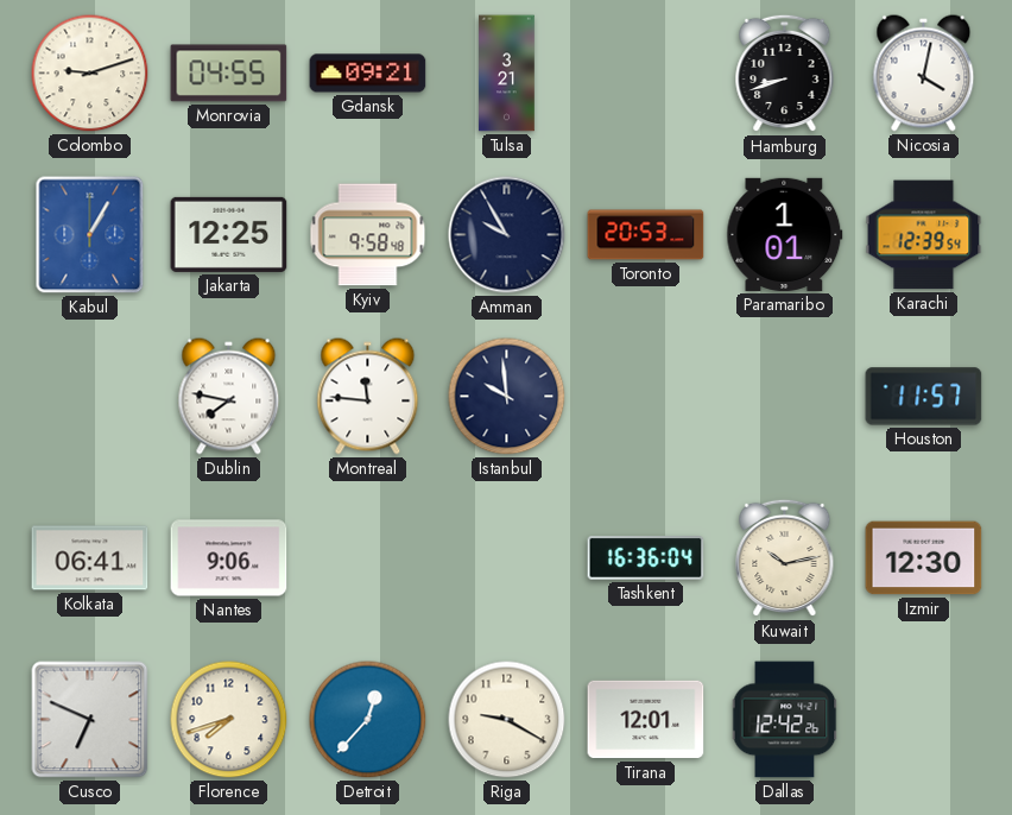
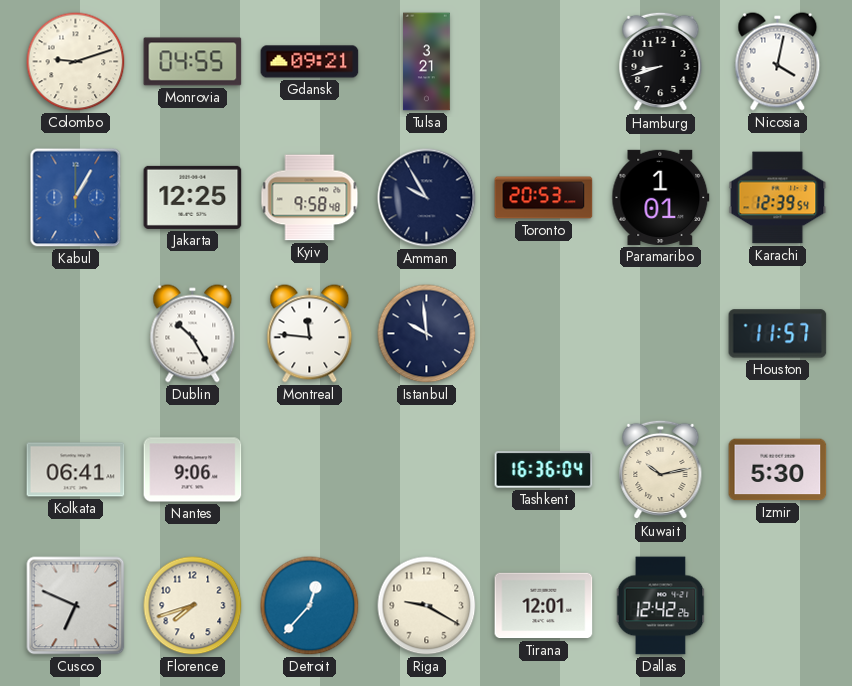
Dublin: 7:47 -> 10:25 (193, 334)
Izmir: 12:30 -> 5:30 (778, 470)
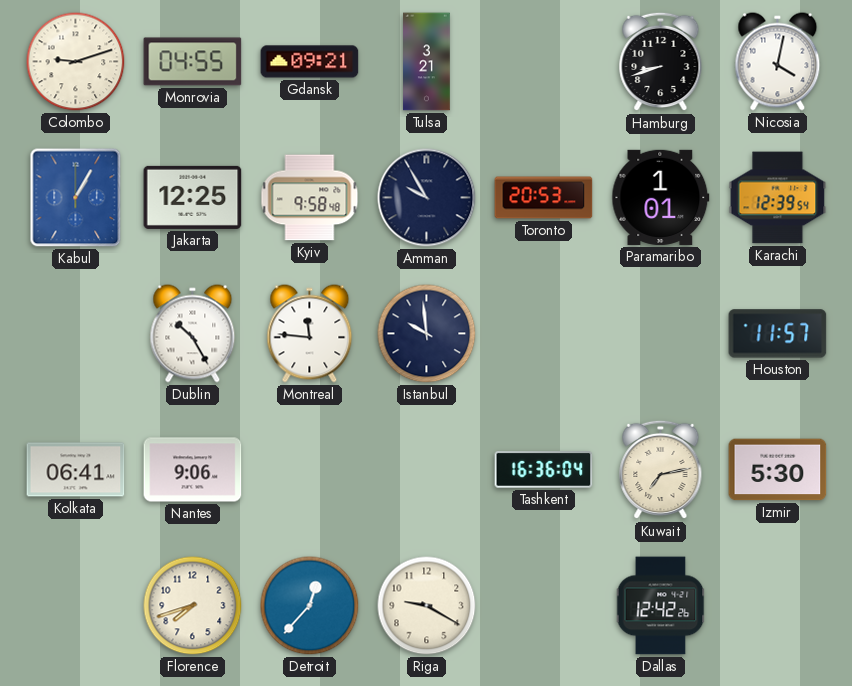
Kuwait: 10:13 -> 7:13 (661, 470)
Cusco: 6:49 -> none (76, 606)
Tirana: 12:01 -> none (544, 606)
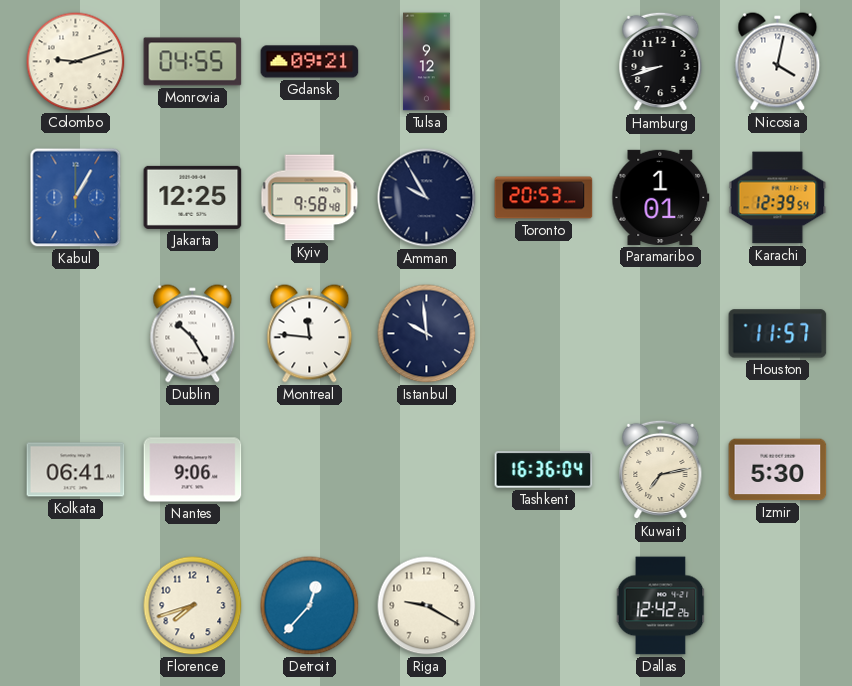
Tulsa: 3:21 -> 9:12 (427, 62)
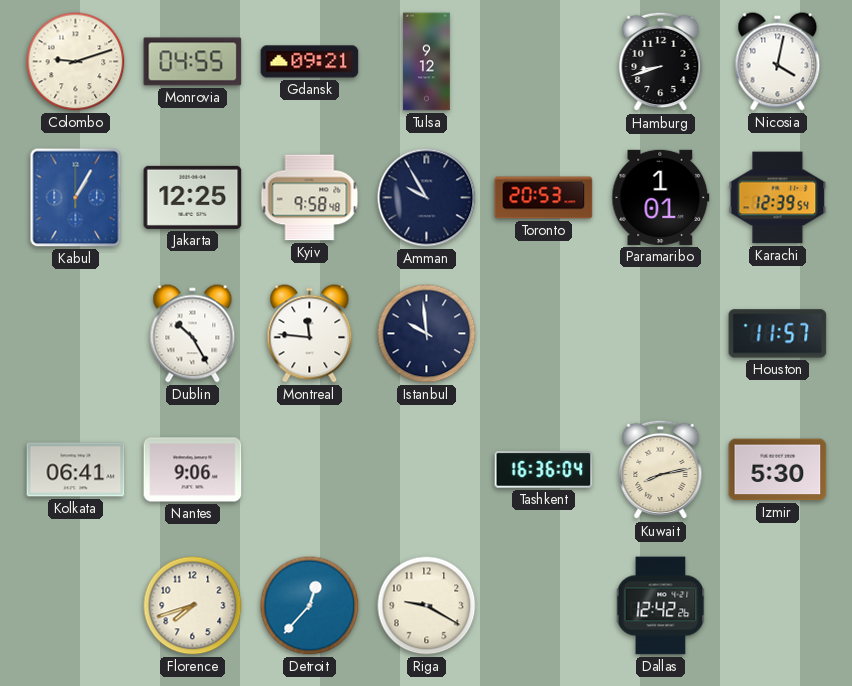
Kuwait: 7:13 -> 8:13 (661, 470)
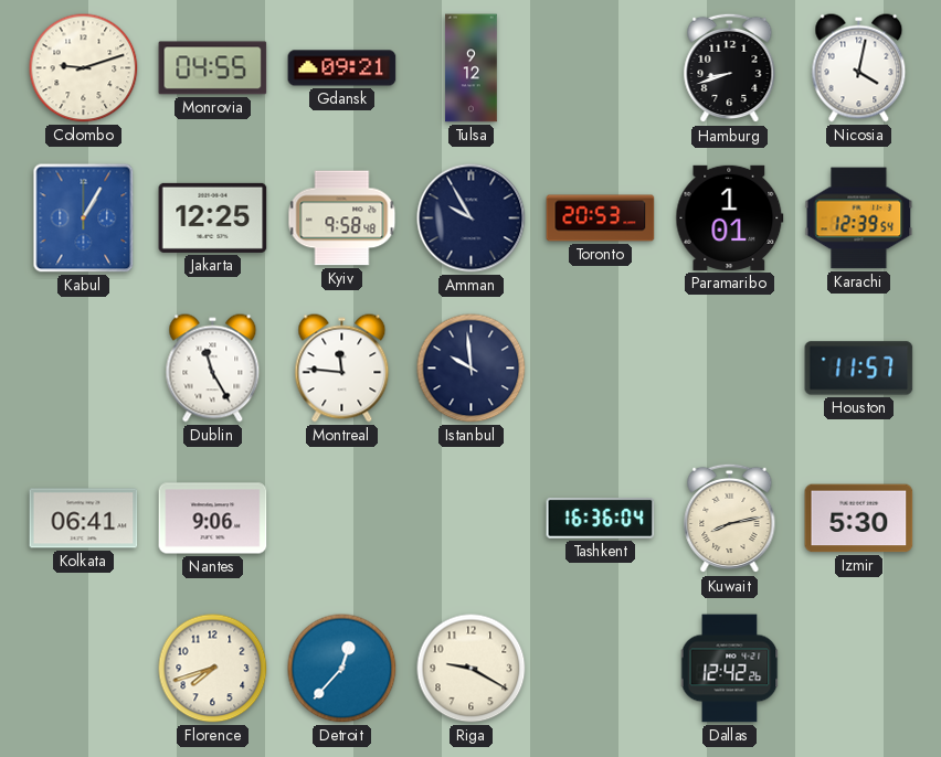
Dublin: 10:25 -> 11:25 (213, 369)
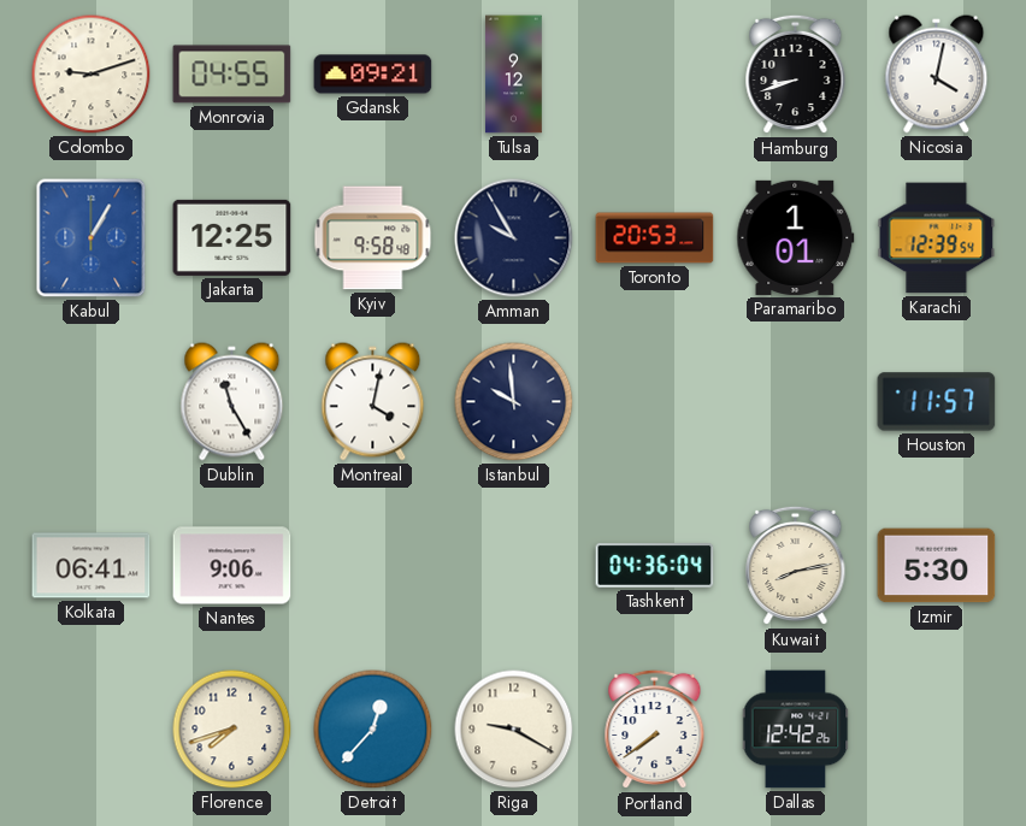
Montreal: 11:46 -> 4:02 (373, 402)
Tashkent: 16:36 -> 04:36 (655, 566)
Portland: none -> 7:39 (655, 730)
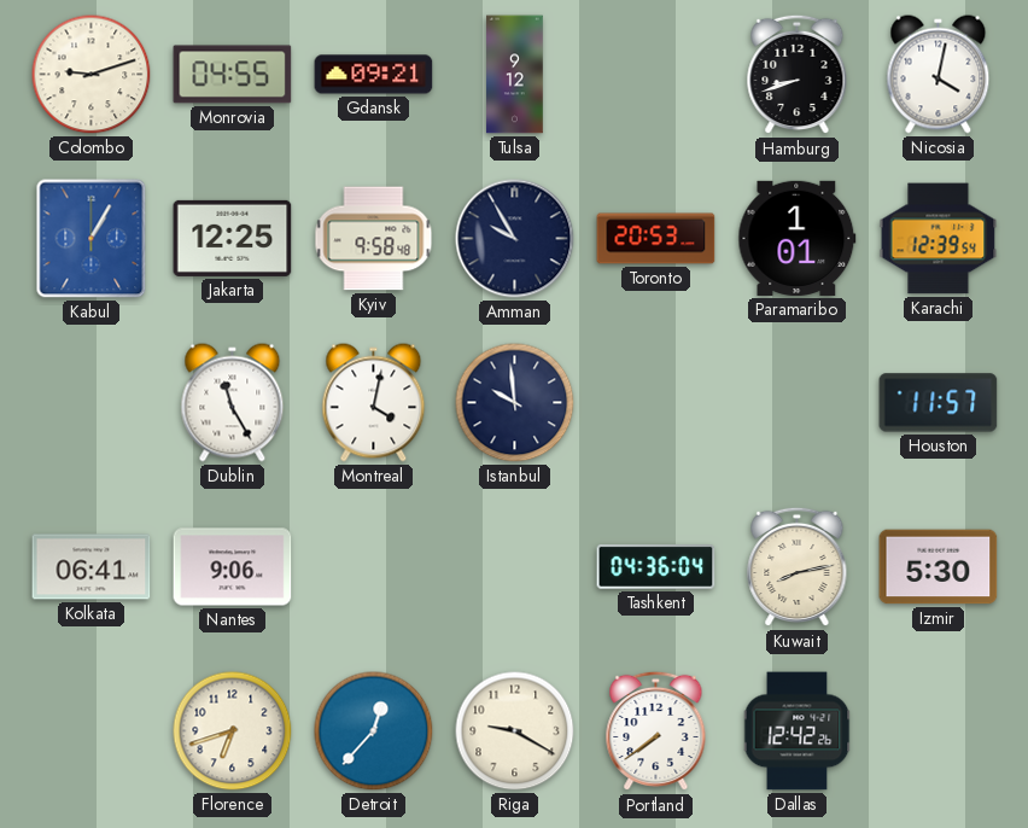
Florence: 7:42 -> 6:42 (233, 731)
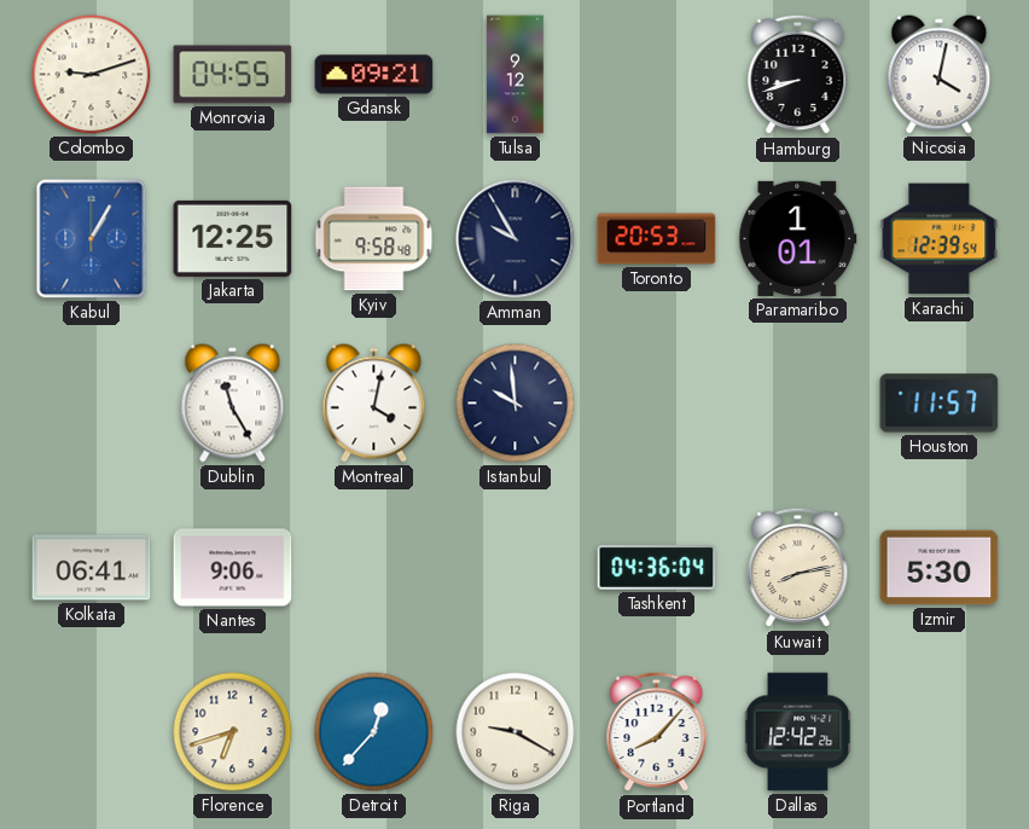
Portland: 7:39 -> 8:07 (657, 732)
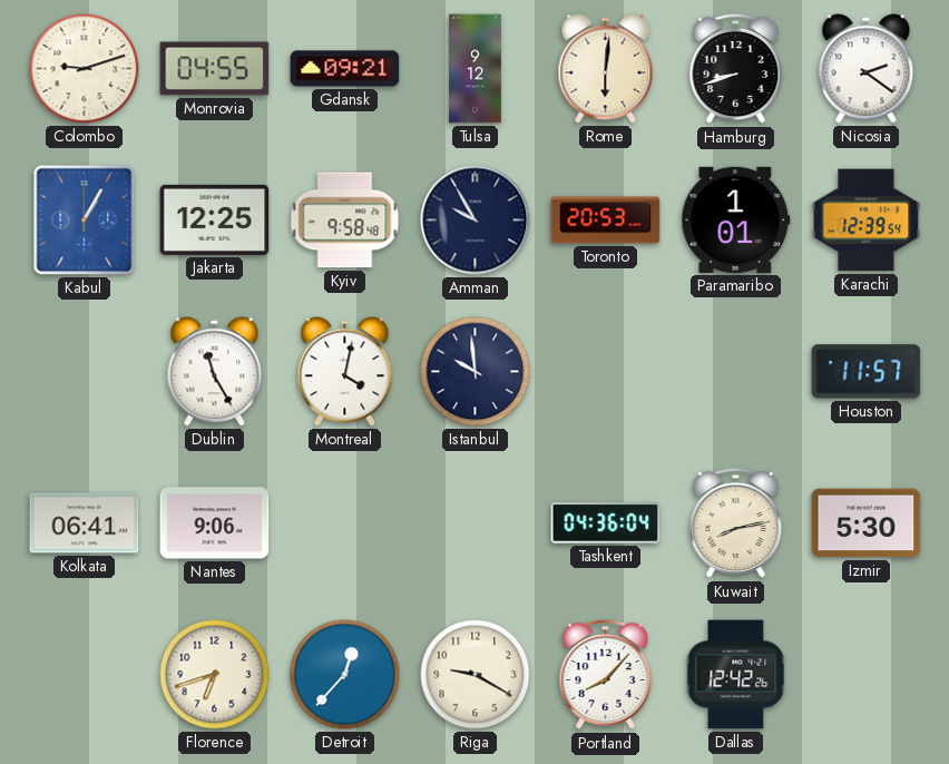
Rome: none -> 6:01 (606, 69)
Nicosia: 4:02 -> 2:21 (867, 69)
